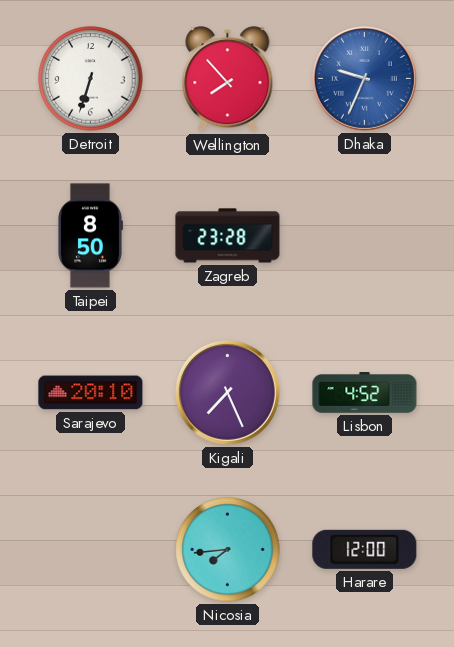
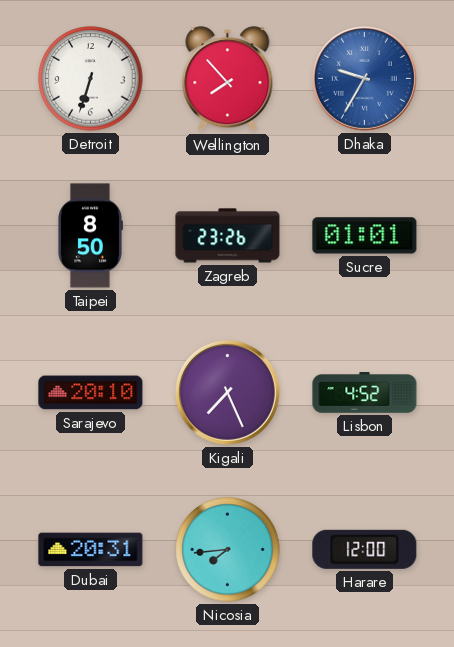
Dhaka: 9:34 -> 9:35 (364, 78)
Zagreb: 23:28 -> 23:26 (228, 236)
Sucre: none -> 01:01 (365, 236)
Dubai: none -> 20:31 (91, 550)
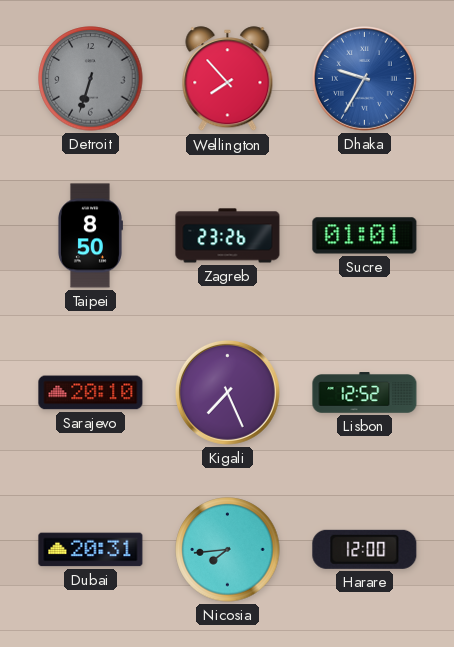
Detroit dial: white -> grey (91, 79)
Lisbon: 4:52 -> 12:52 (365, 393)
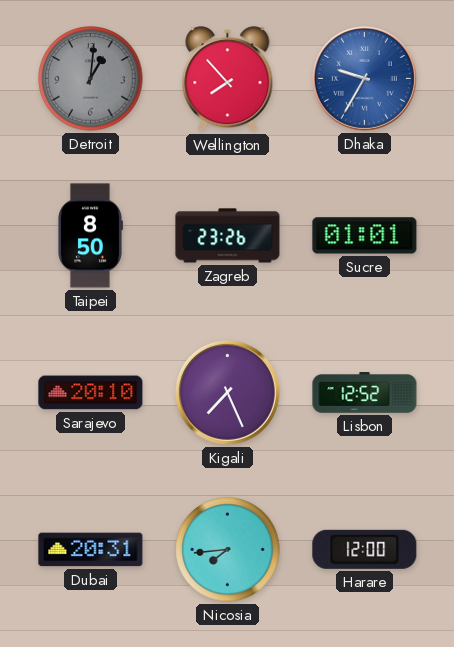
Detroit: 6:33 -> 1:01 (91, 79)
